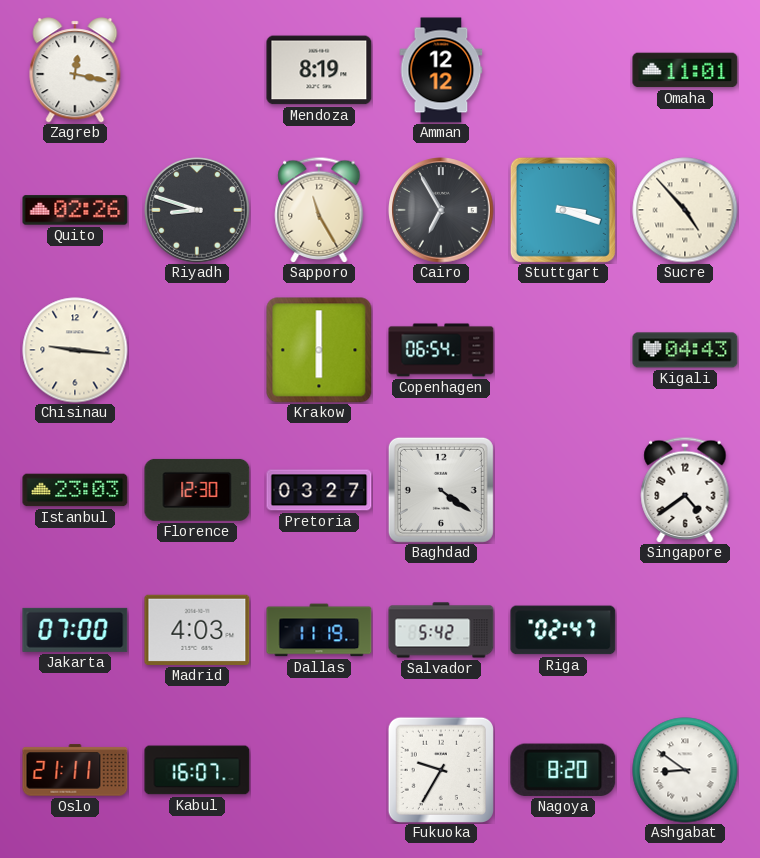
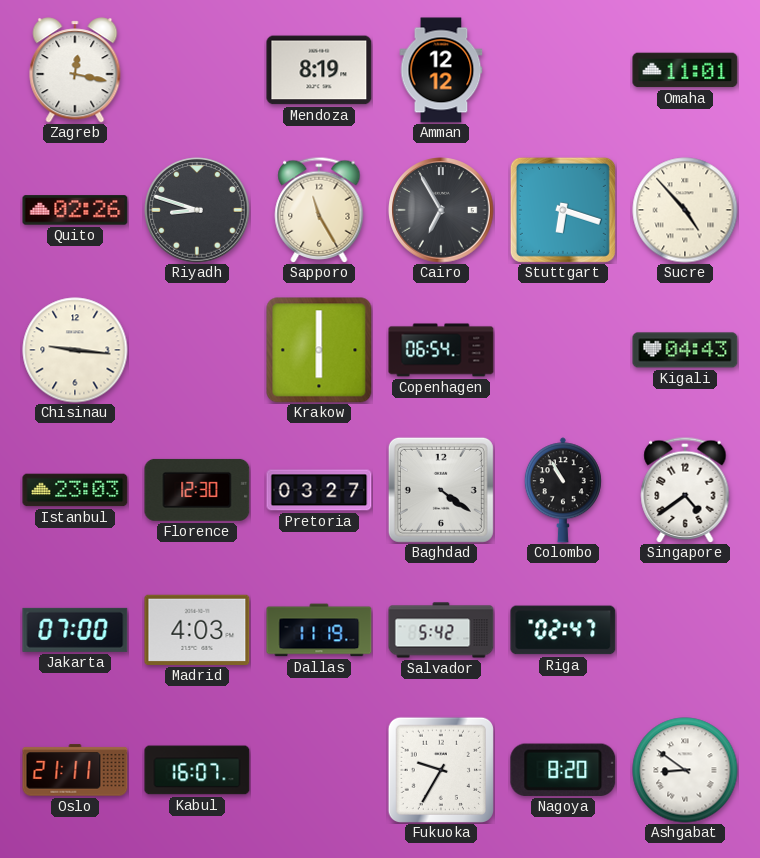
Stuttgart: 3:18 -> 6:18 (563, 210)
Colombo: none -> 10:55 (563, 490)
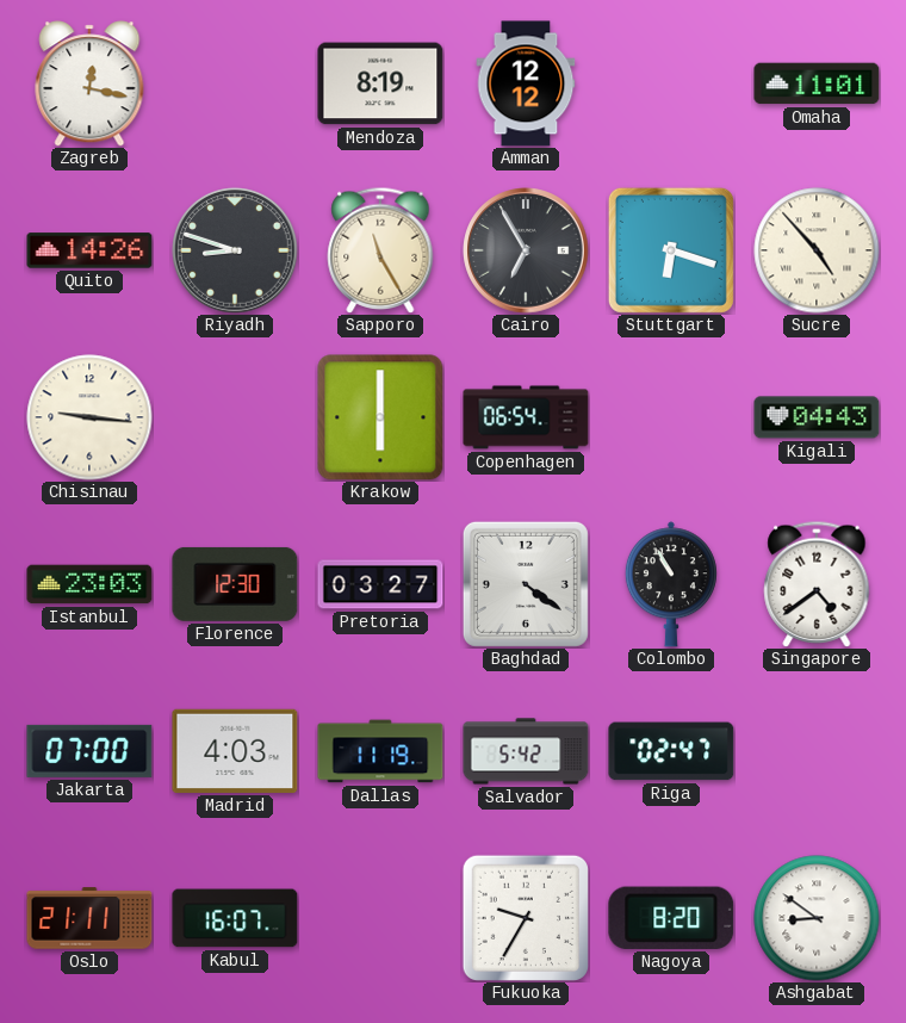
Quito: 02:26 -> 14:26 (89, 250)
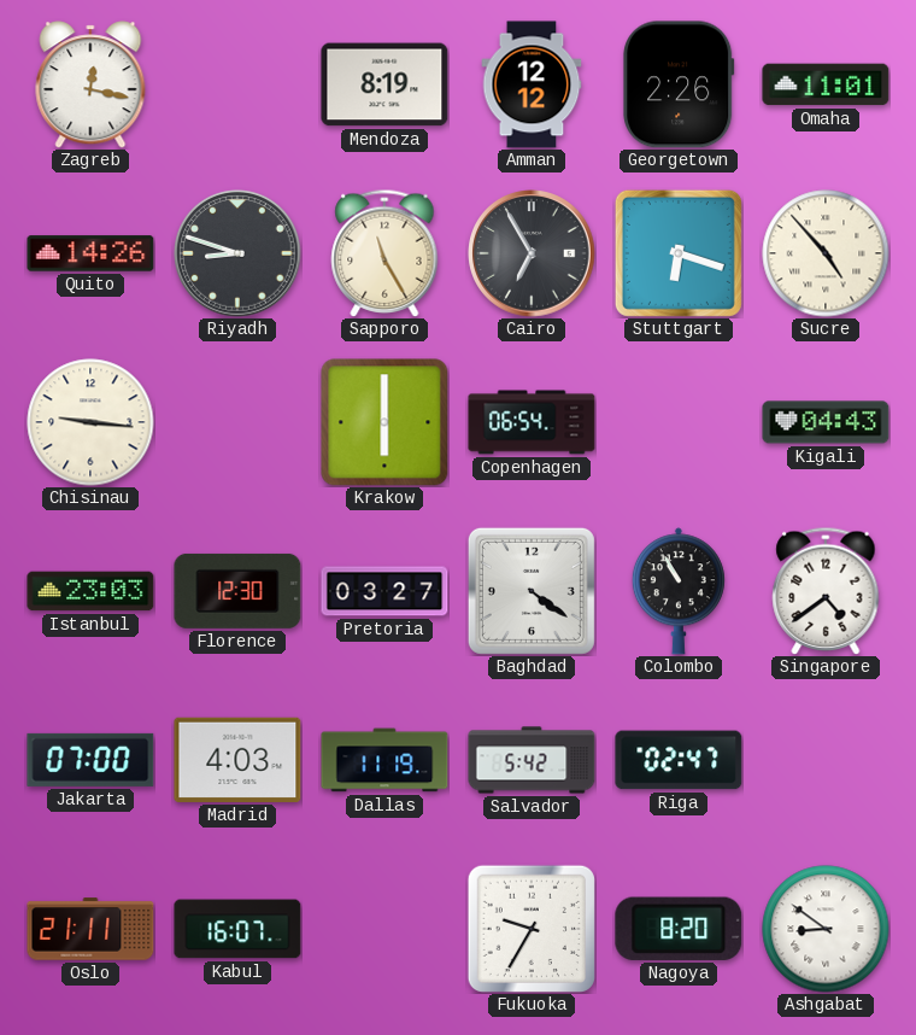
Georgetown: none -> 2:26 (679, 84)
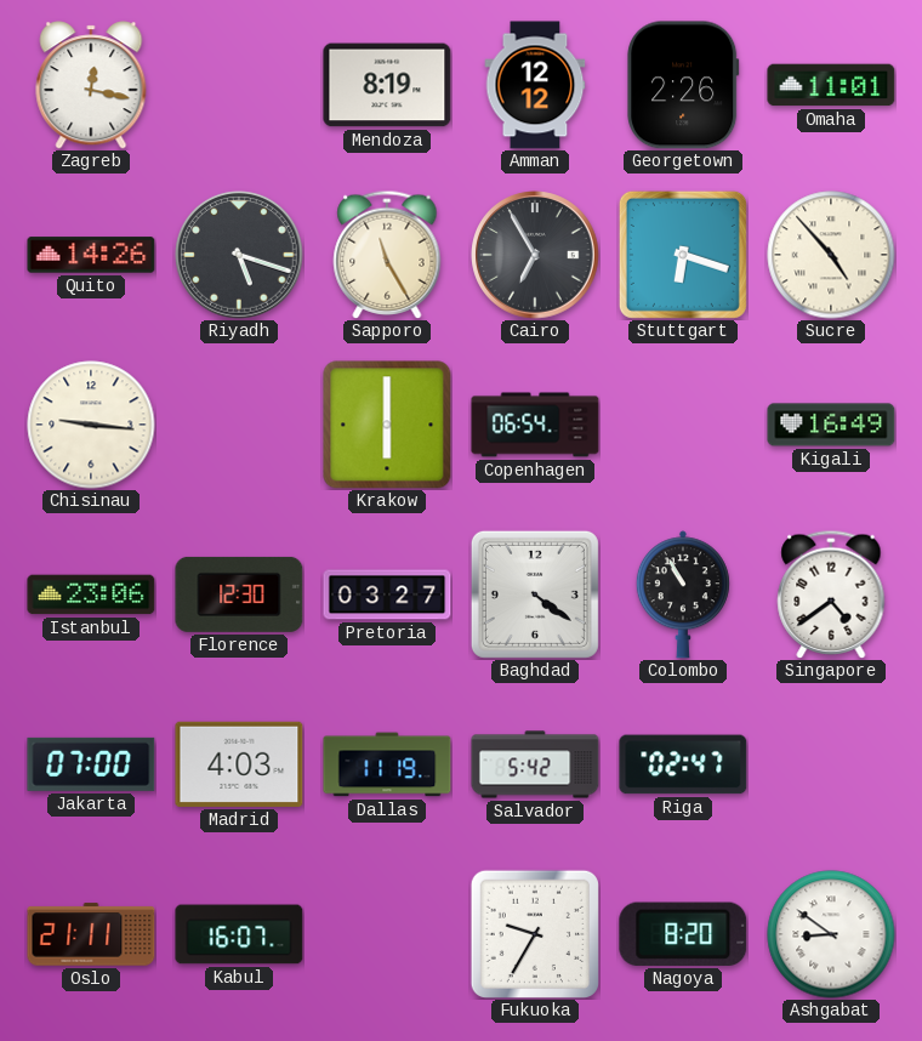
Riyadh: 8:48 -> 5:18 (239, 255)
Kigali: 04:43 -> 16:49 (831, 425)
Istanbul: 23:03 -> 23:06 (91, 595)
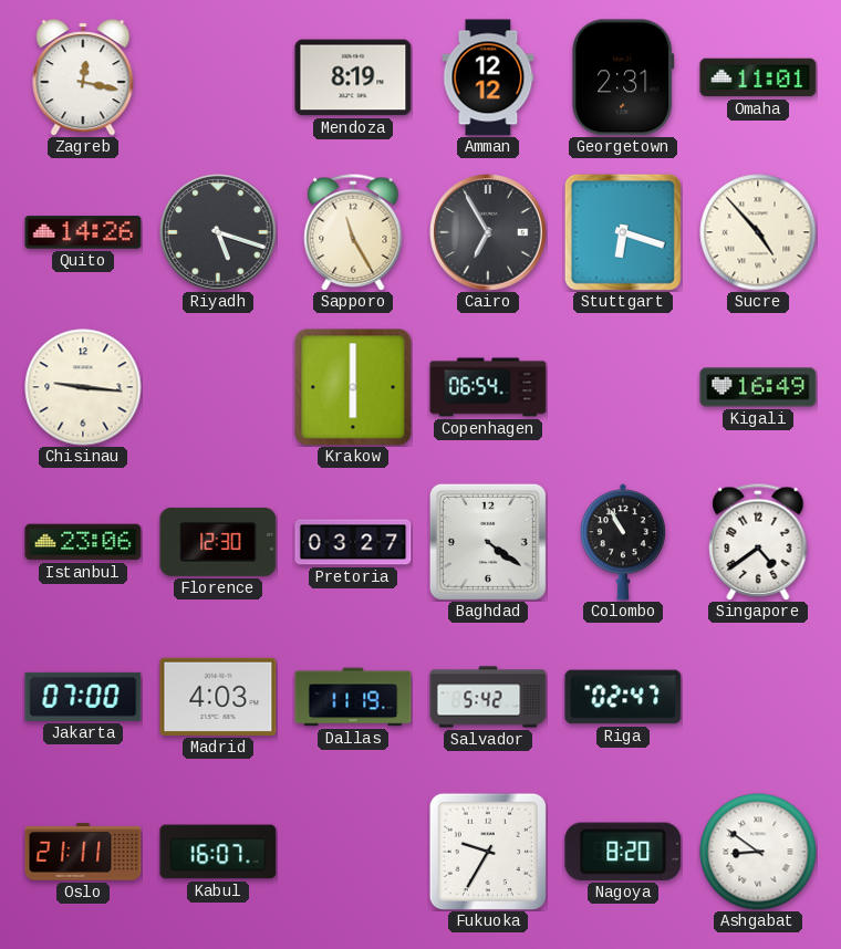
Georgetown: 2:26 -> 2:31 (623, 77)
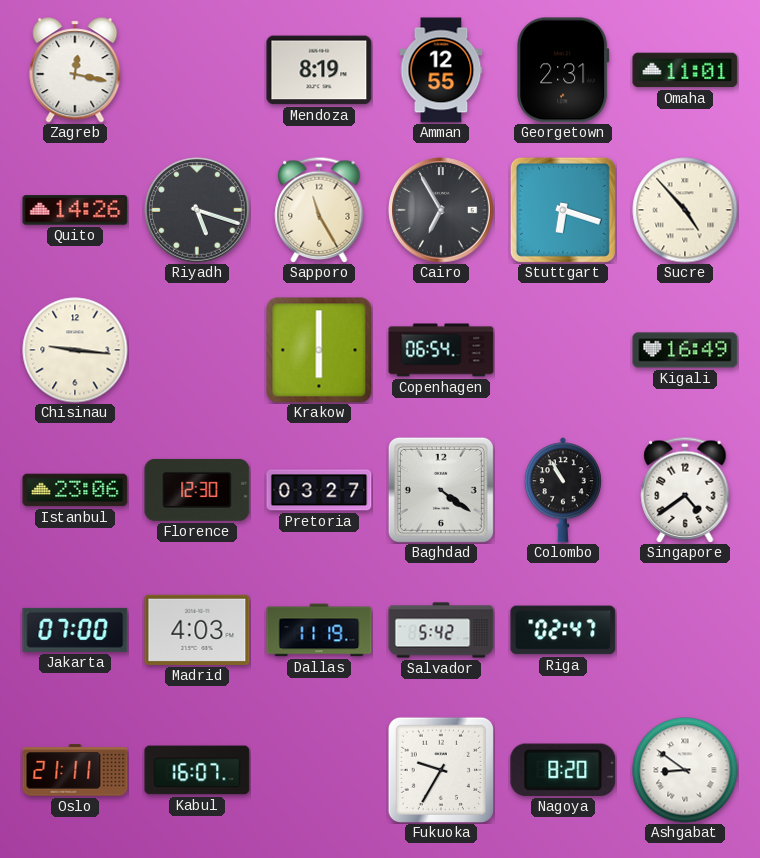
Amman: 12:12 -> 12:55 (441, 70)
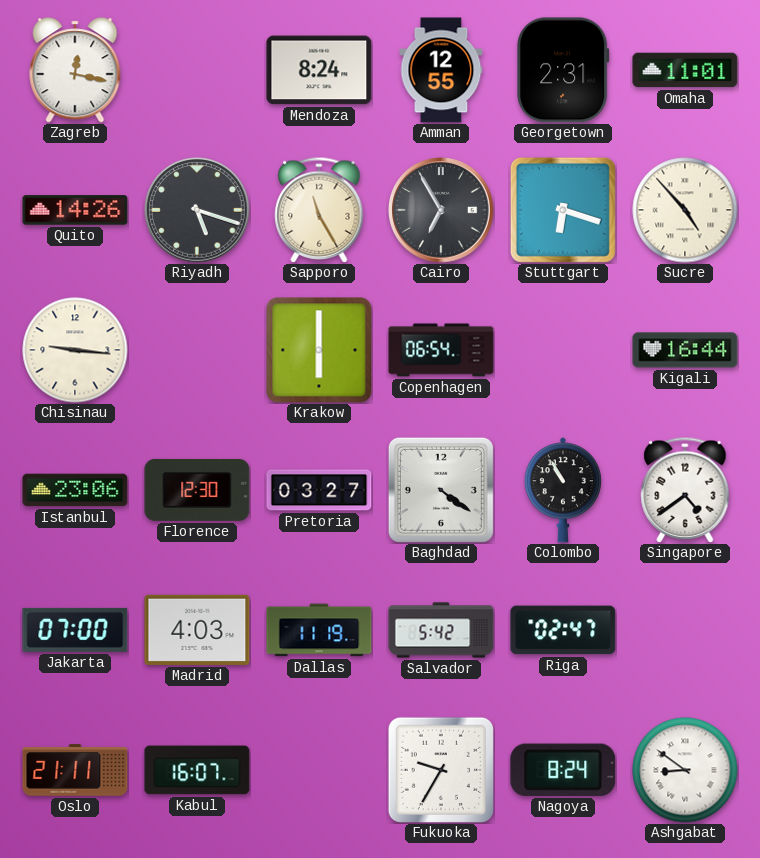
Mendoza: 8:19 -> 8:24 (319, 70)
Kigali: 16:49 -> 16:44 (685, 350)
Nagoya: 8:20 -> 8:24 (563, 770)
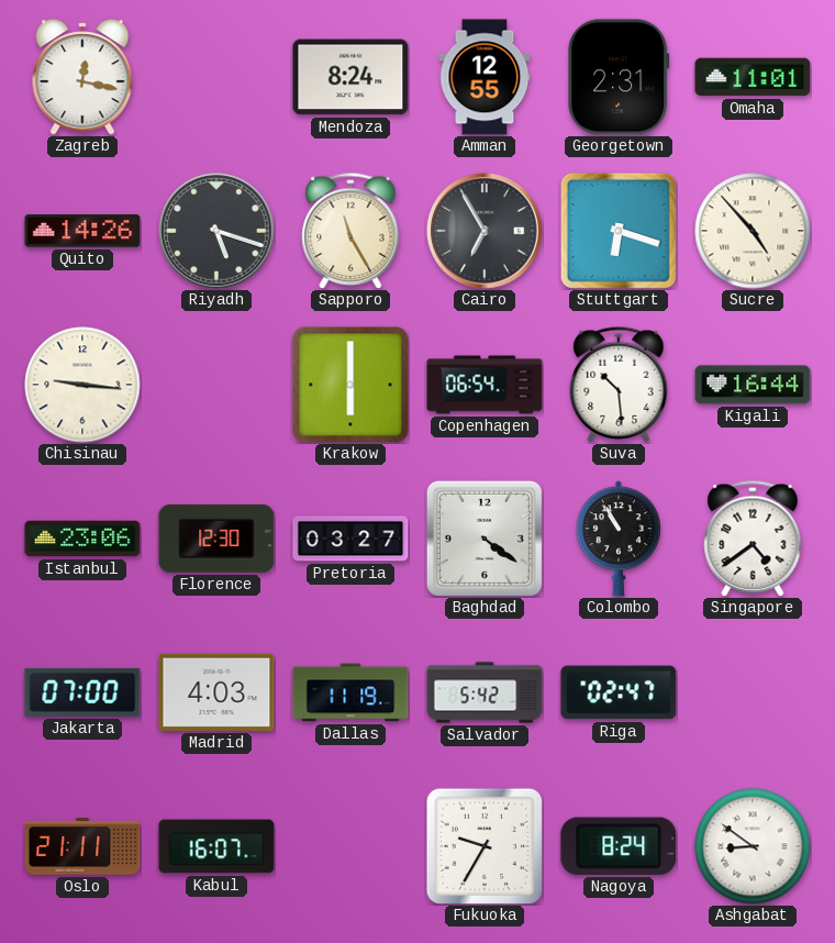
Suva: none -> 10:29 (619, 385)
